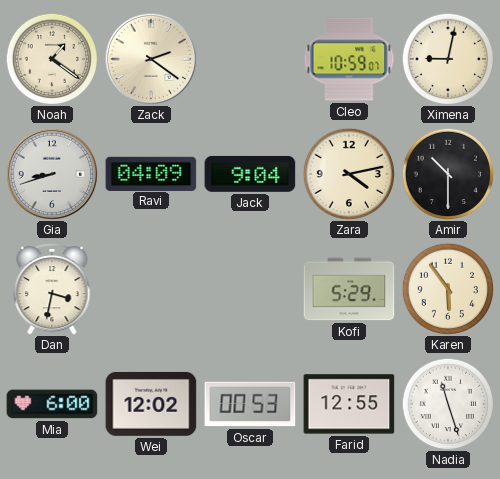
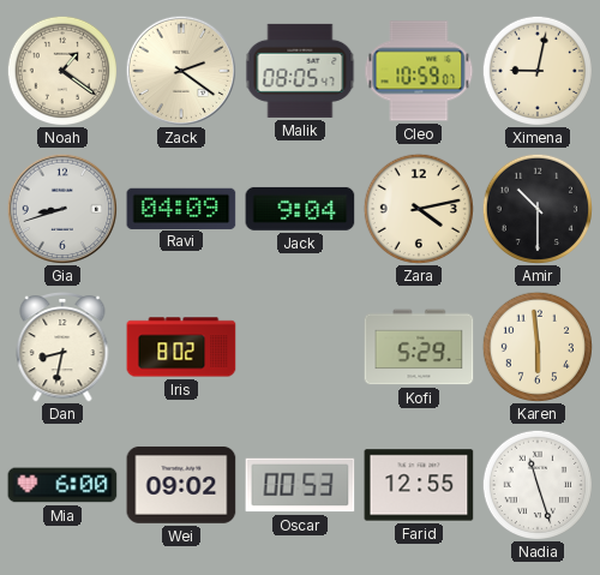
Malik: none -> 08:05 (300, 71)
Dan: 3:32 -> 8:32 (62, 348)
Iris: none -> 8:02 (181, 347)
Karen: 5:54 -> 5:59 (536, 346)
Wei: 12:02 -> 09:02 (181, 485)
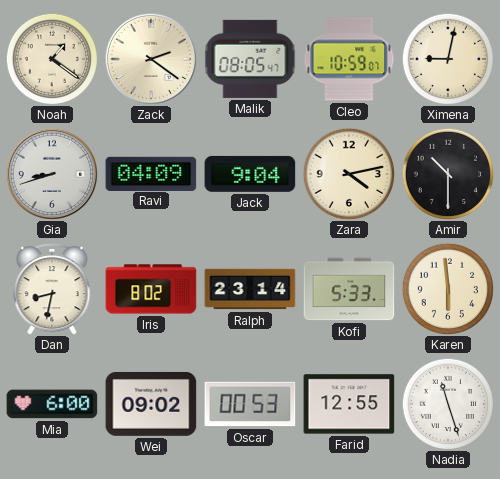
Ralph: none -> 23:14 (250, 289)
Kofi: 5:29 -> 5:33 (349, 289)
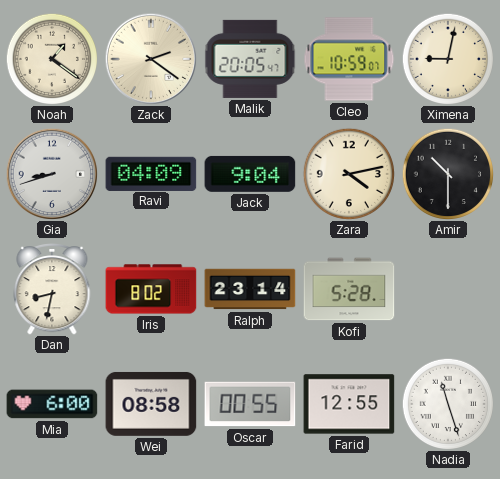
Malik: 08:05 -> 20:05 (250, 59)
Kofi: 5:33 -> 5:28 (349, 289)
Karen: 5:59 -> none (447, 288)
Wei: 09:02 -> 08:58 (151, 404)
Oscar: 00:53 -> 00:55 (250, 404)
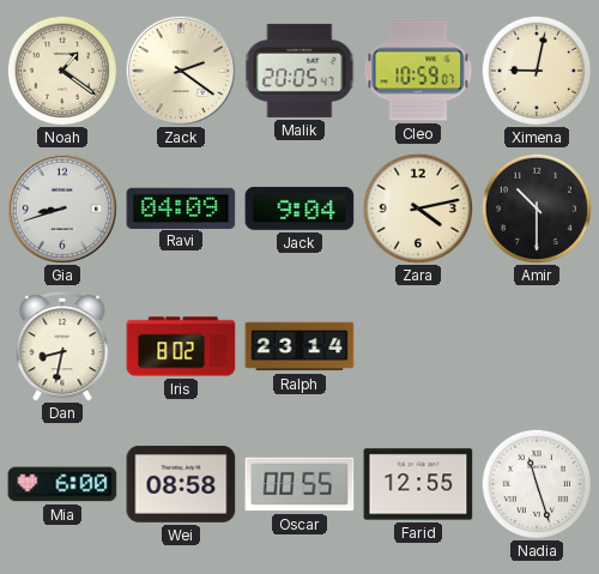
Kofi: 5:28 -> none (349, 289)
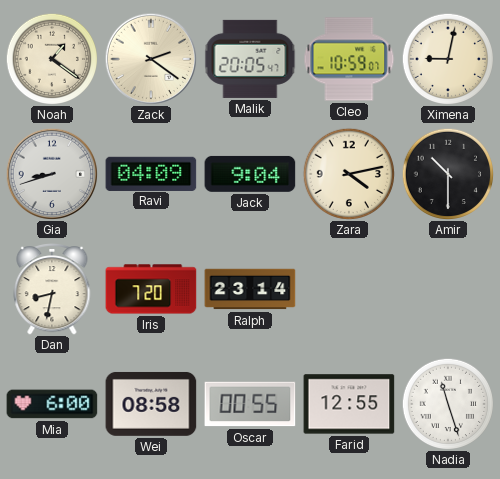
Iris: 8:02 -> 7:20 (151, 289)
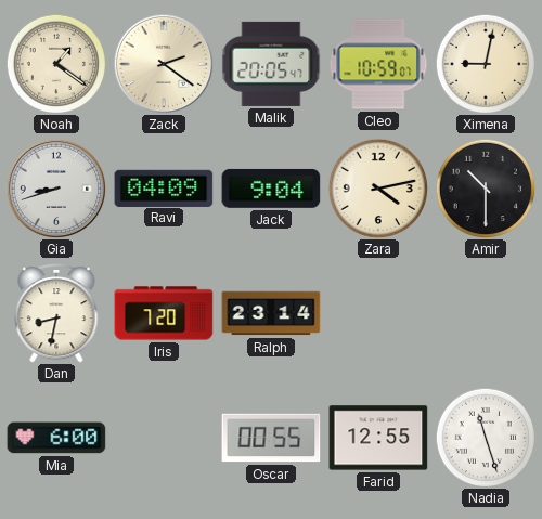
Wei: 08:58 -> none (151, 404)
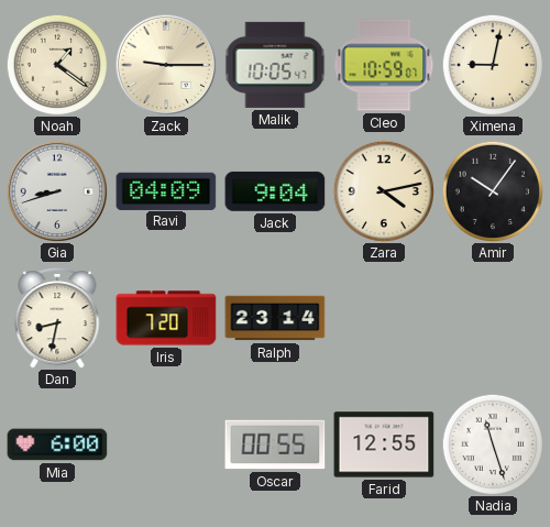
Zack: 2:21 -> 9:15 (166, 65)
Malik: 20:05 -> 10:05 (275, 65)
Amir: 10:30 -> 10:06 (492, 190)
